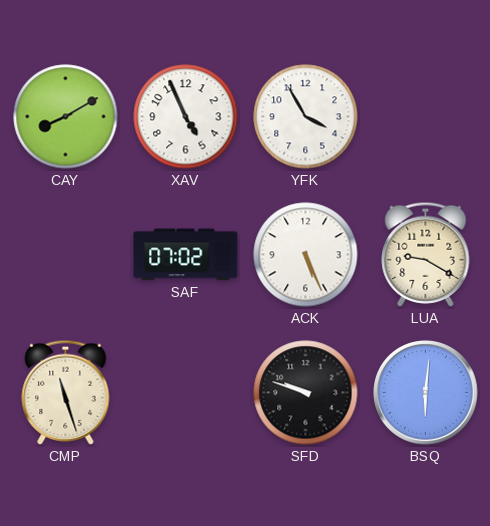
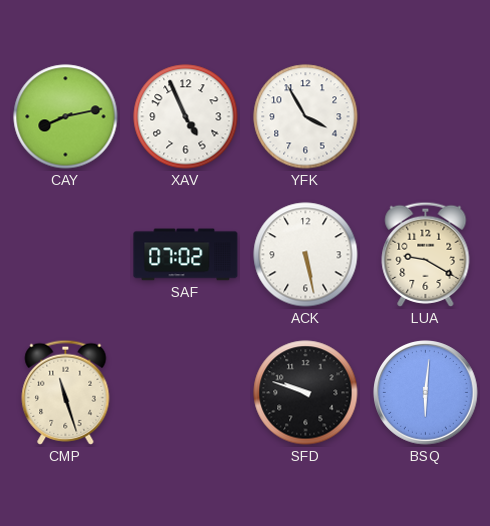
CAY: 8:10 -> 8:13 (66, 117)
ACK: 5:26 -> 5:28 (306, 255)
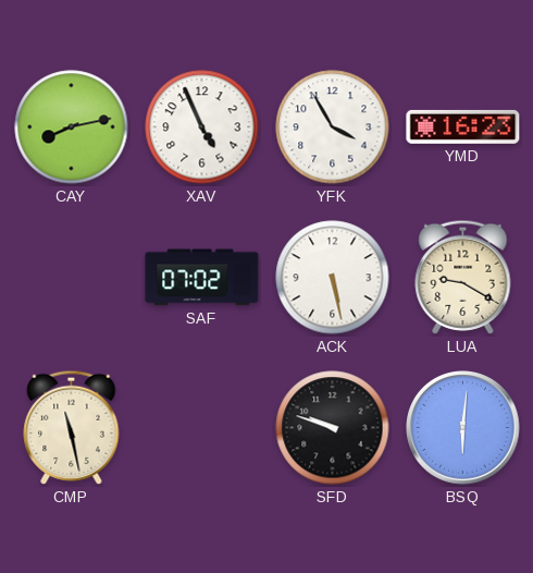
YMD: none -> 16:23 (463, 126)
CMP: 11:27 -> 11:28 (72, 427)
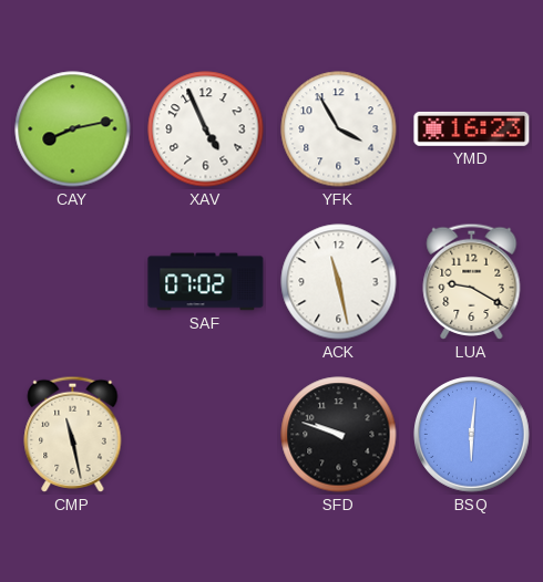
ACK: 5:28 -> 11:28 (339, 282)
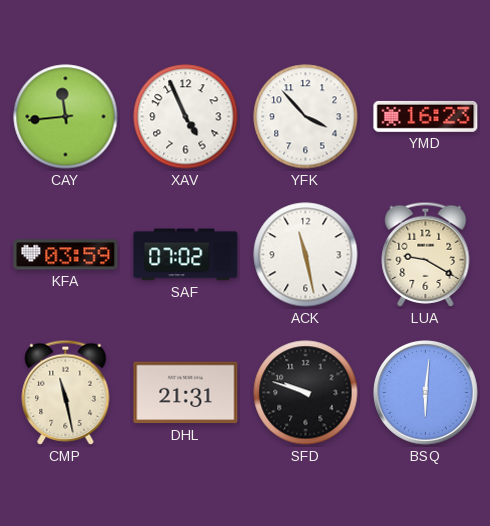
CAY: 8:13 -> 11:44 (66, 117)
YFK: 3:55 -> 3:53 (306, 117)
KFA: none -> 03:59 (66, 255)
DHL: none -> 21:31 (186, 393)
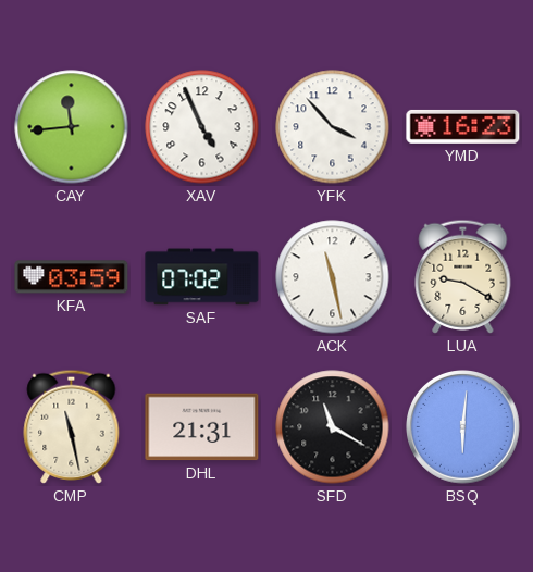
SFD: 9:48 -> 11:20 (333, 427)
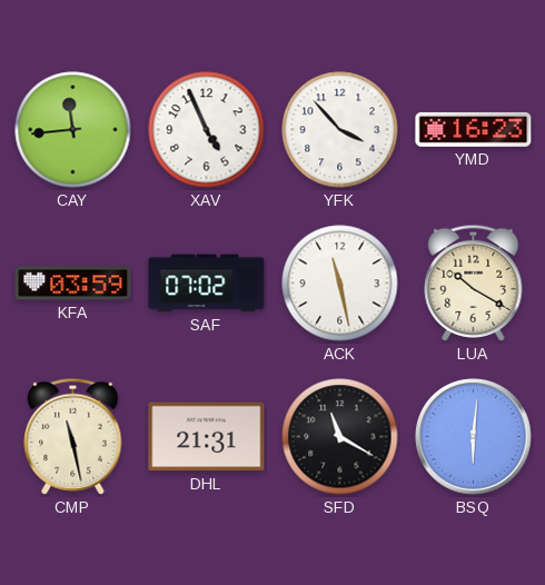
LUA: 9:20 -> 10:20 (474, 282)
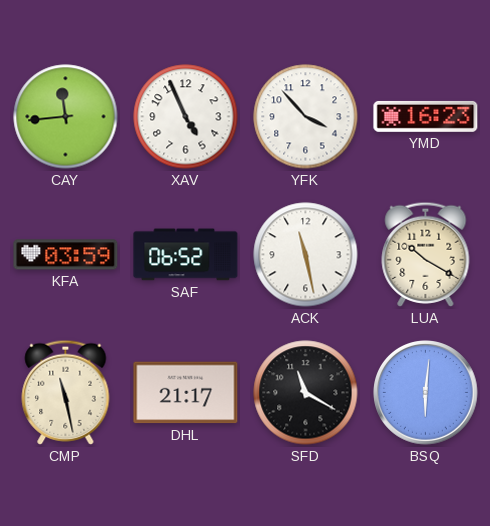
SAF: 07:02 -> 06:52 (186, 255)
DHL: 21:31 -> 21:17 (186, 393)
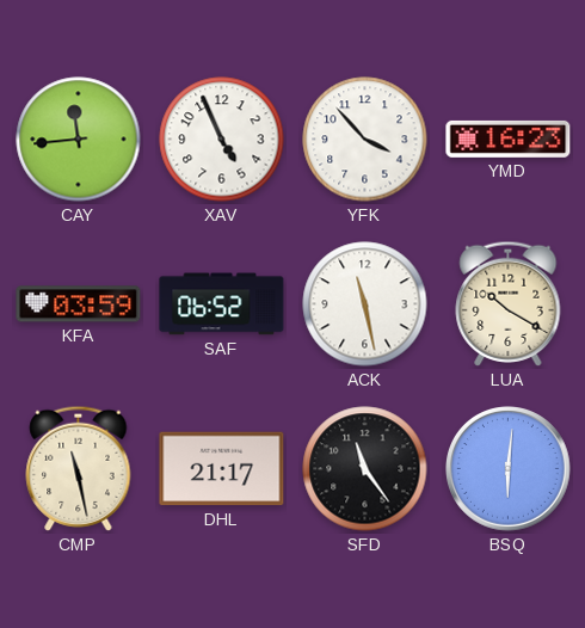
SFD: 11:20 -> 11:24 (365, 469)
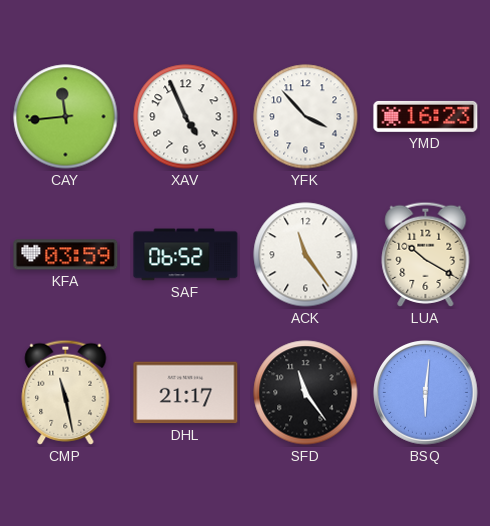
ACK: 11:28 -> 11:24 (306, 255)
